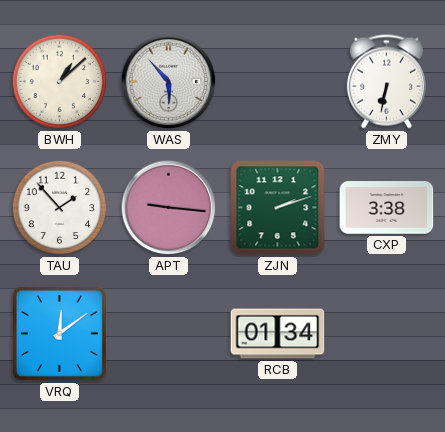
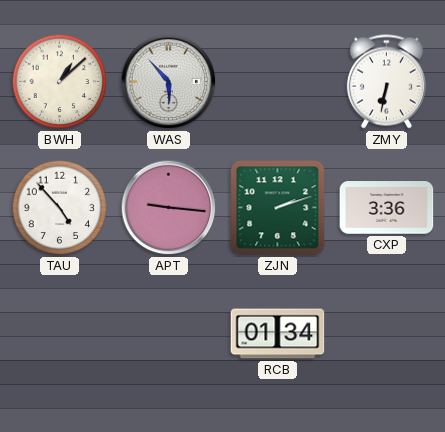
TAU: 1:53 -> 4:53 (60, 208)
CXP: 3:38 -> 3:36 (387, 208)
VRQ: 12:09 -> none (60, 334)
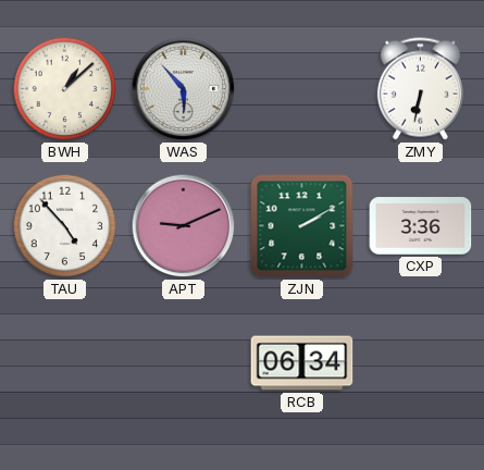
APT: 9:16 -> 9:11 (184, 226)
ZJN: 2:12 -> 2:10 (302, 226)
RCB: 01:34 -> 06:34 (302, 363)
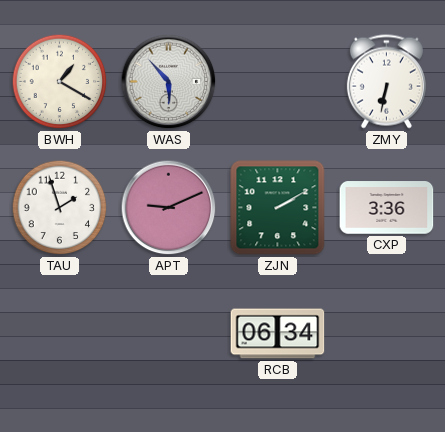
BWH: 1:08 -> 1:20 (60, 82)
TAU: 4:53 -> 1:57 (60, 208)
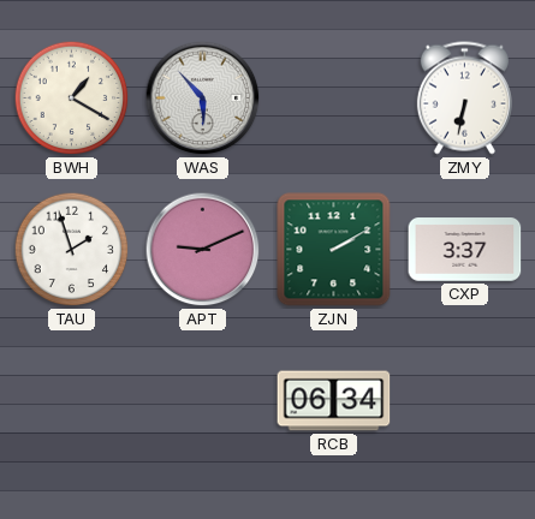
CXP: 3:36 -> 3:37 (465, 250)
